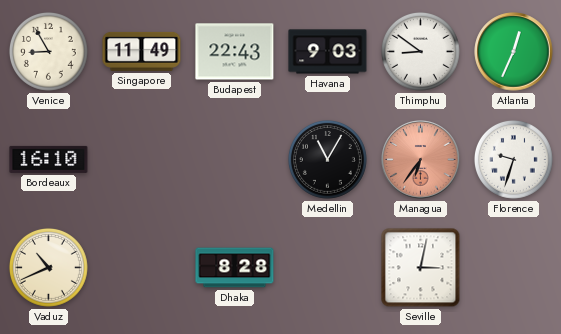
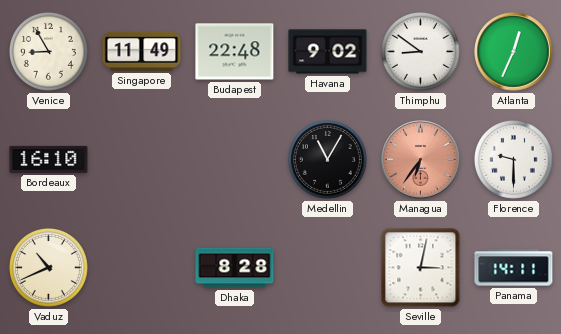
Budapest: 22:43 -> 22:48 (235, 52)
Havana: 9:03 -> 9:02 (328, 52)
Florence: 9:33 -> 9:30 (513, 159)
Panama: none -> 14:11 (514, 268)
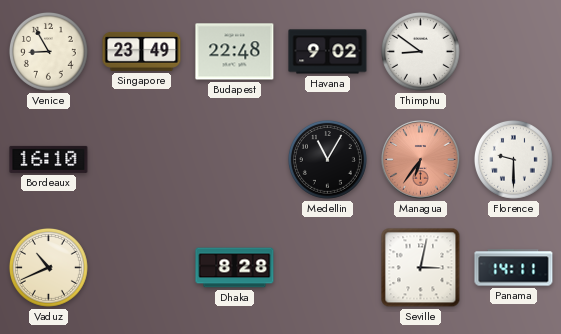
Singapore: 11:49 -> 23:49 (142, 51)
Atlanta: 12:34 -> none (514, 52)
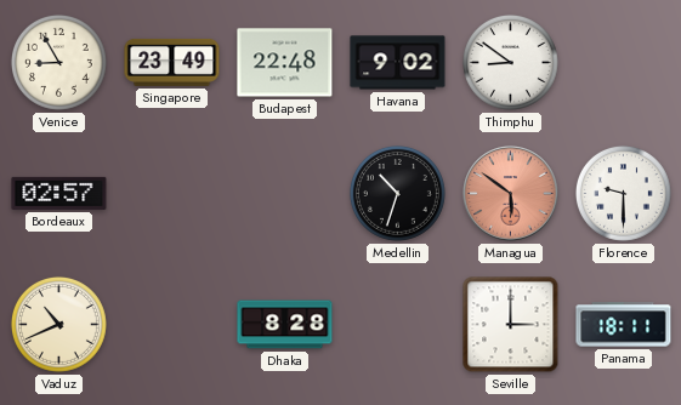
Bordeaux: 16:10 -> 02:57 (59, 193)
Medellin: 11:05 -> 10:33 (397, 193)
Managua: 6:36 -> 5:51 (511, 194)
Seville: 3:02 -> 3:00 (511, 325)
Panama: 14:11 -> 18:11 (624, 325)
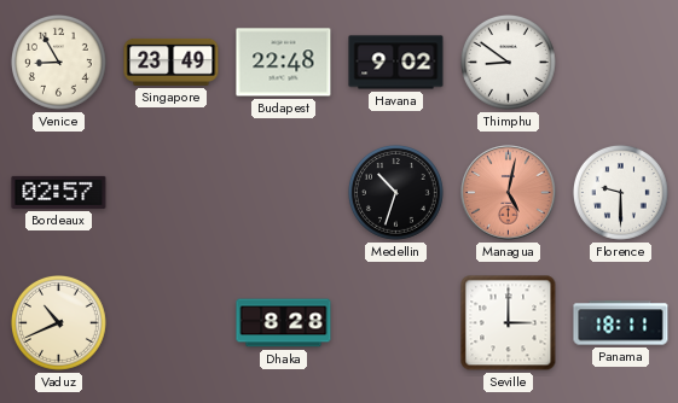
Managua: 5:51 -> 5:02 (509, 193)
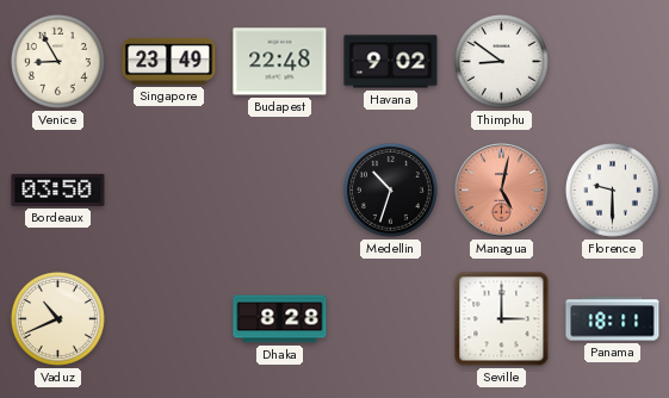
Bordeaux: 02:57 -> 03:50 (58, 189)
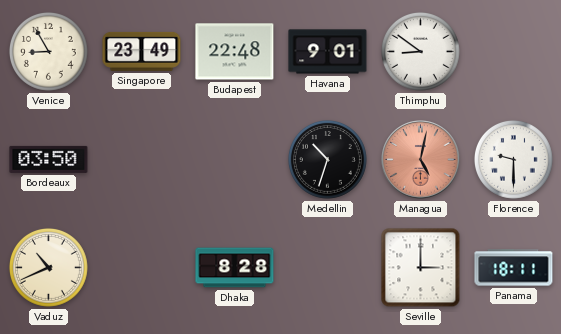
Havana: 9:02 -> 9:01 (328, 52)
